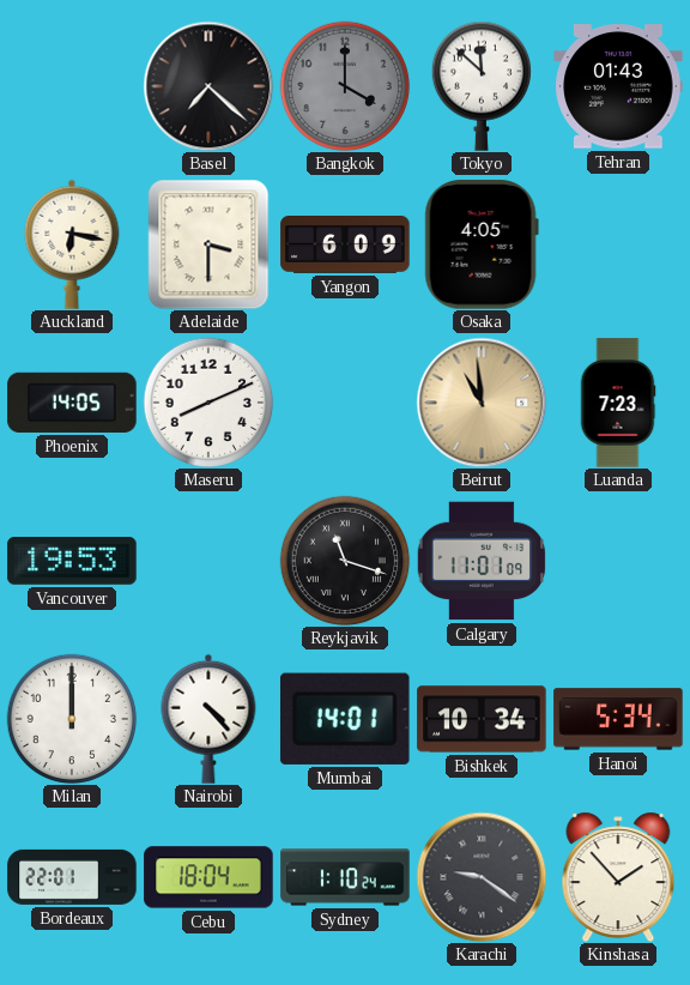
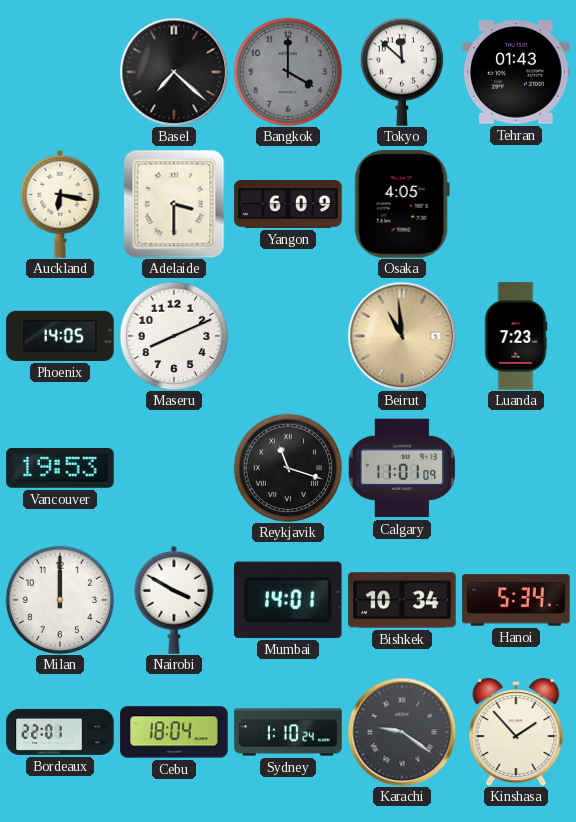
Nairobi: 4:23 -> 3:50 (174, 600)
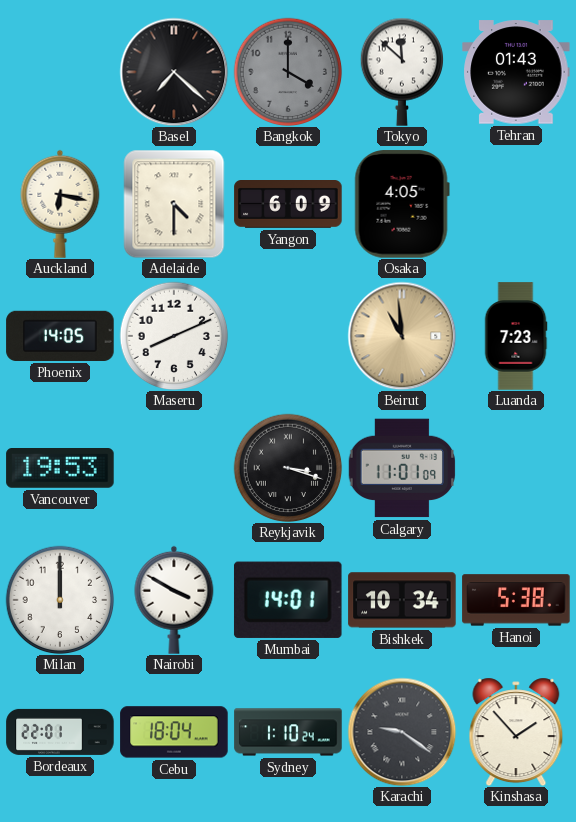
Adelaide: 3:30 -> 4:30 (174, 204)
Reykjavik: 11:18 -> 3:18 (288, 468)
Hanoi: 5:34 -> 5:38 (516, 600)
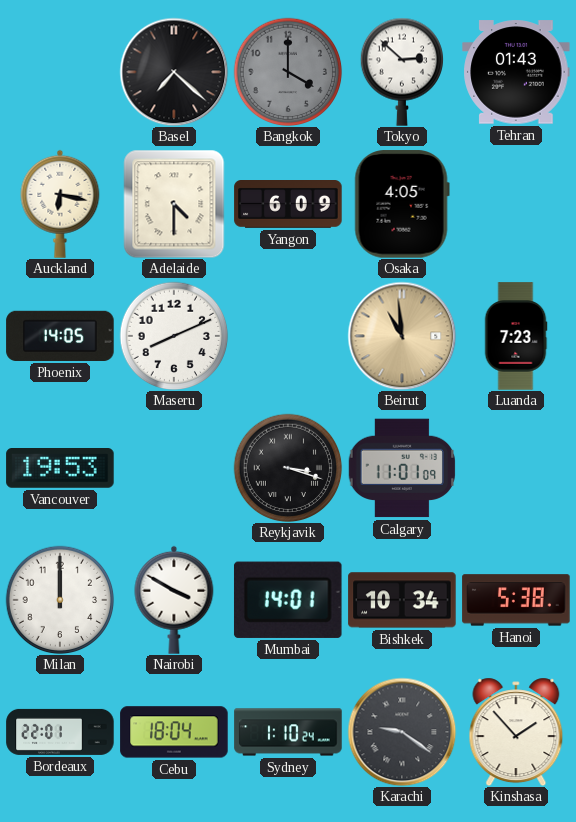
Tokyo: 11:52 -> 2:52 (401, 72)
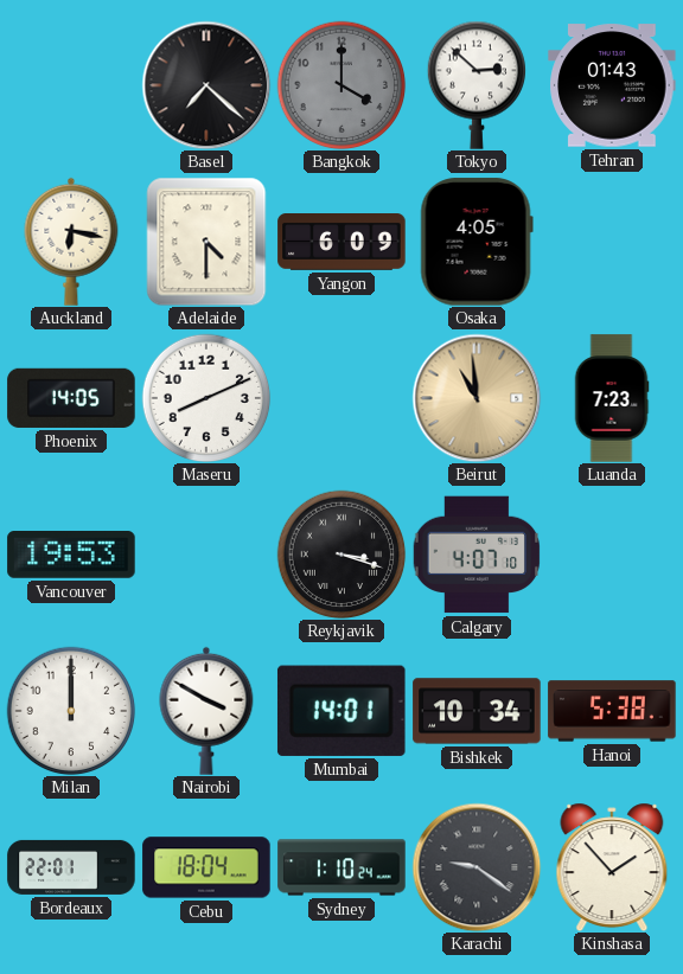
Calgary: 11:01 -> 4:07 (475, 555)
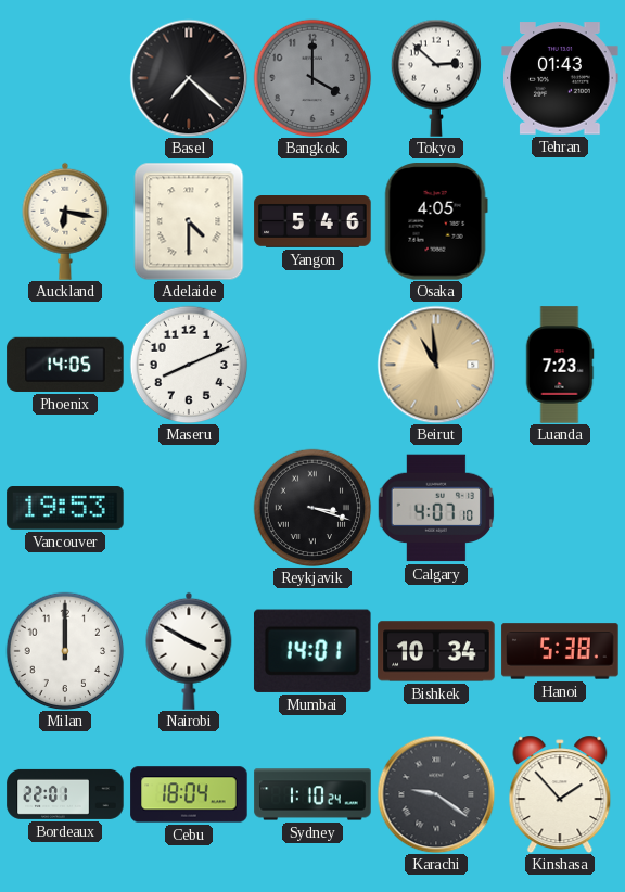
Yangon: 6:09 -> 5:46 (312, 222)
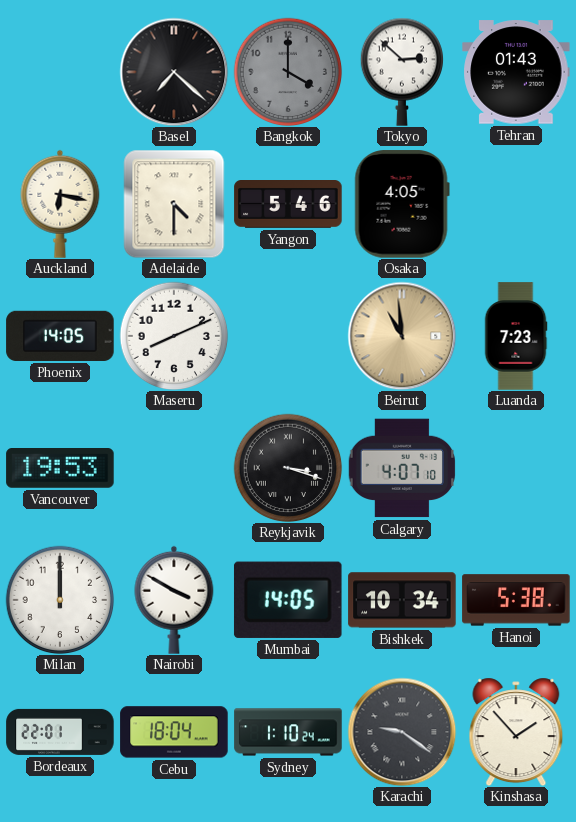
Mumbai: 14:01 -> 14:05 (288, 600)
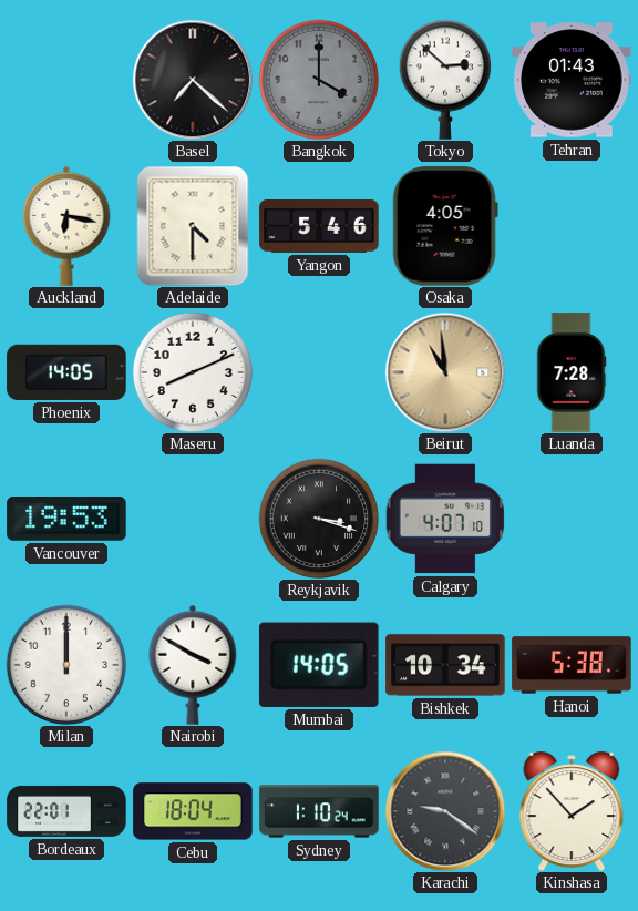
Luanda: 7:23 -> 7:28 (572, 372)
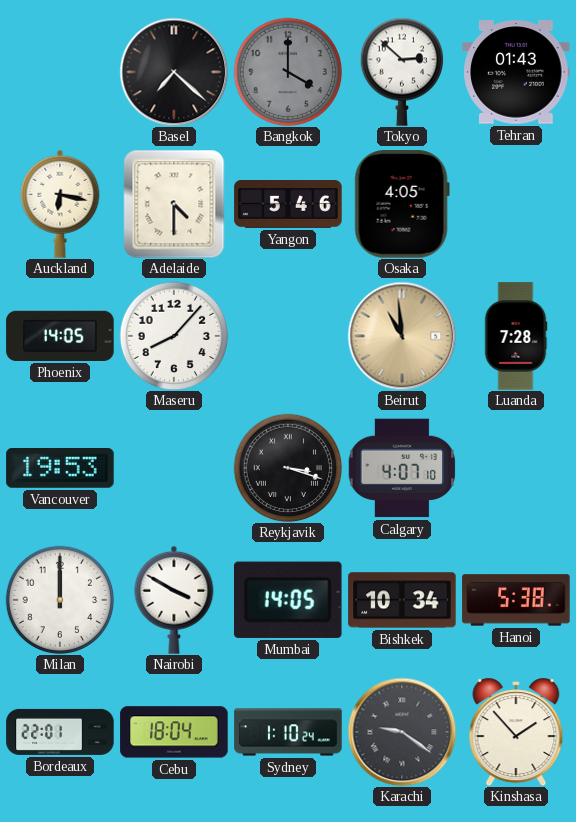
Maseru: 8:11 -> 8:07 (174, 336)
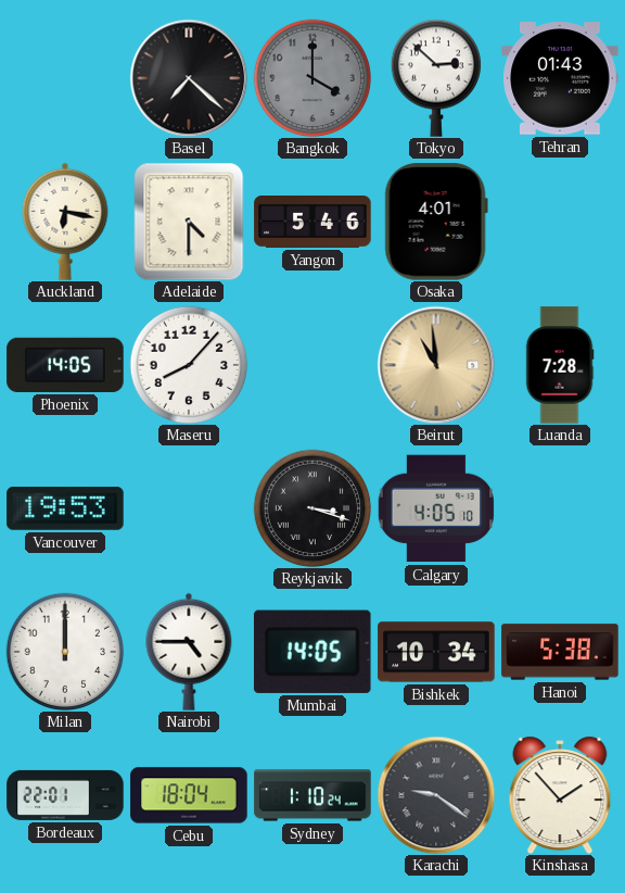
Osaka: 4:05 -> 4:01 (436, 222)
Calgary: 4:07 -> 4:05 (435, 508)
Nairobi: 3:50 -> 4:45 (189, 652)
